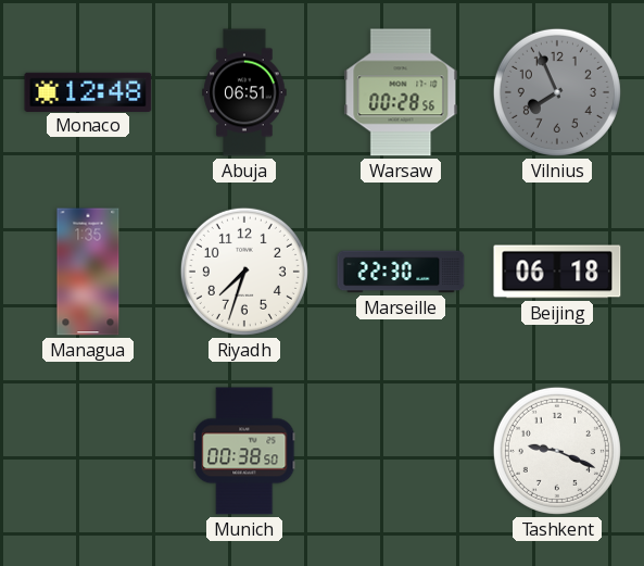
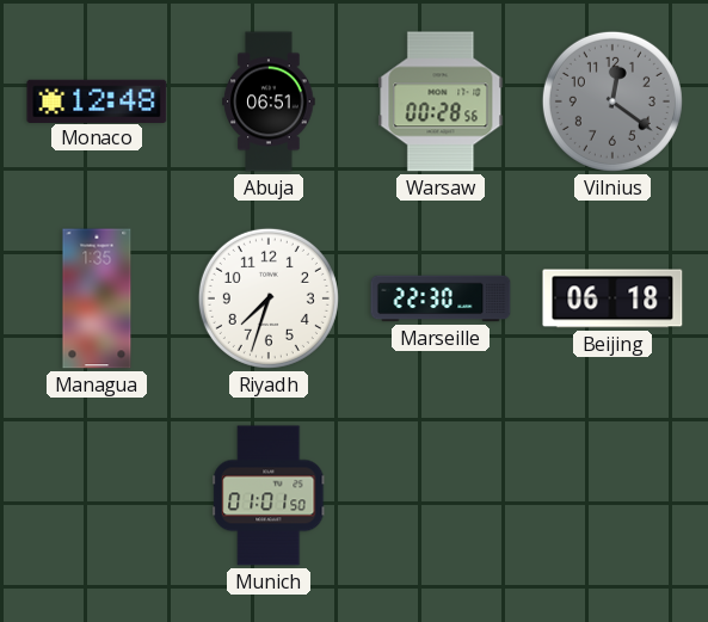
Vilnius: 7:56 -> 12:21 (612, 101)
Munich: 00:38 -> 01:01 (269, 495)
Tashkent: 9:19 -> none (557, 451)
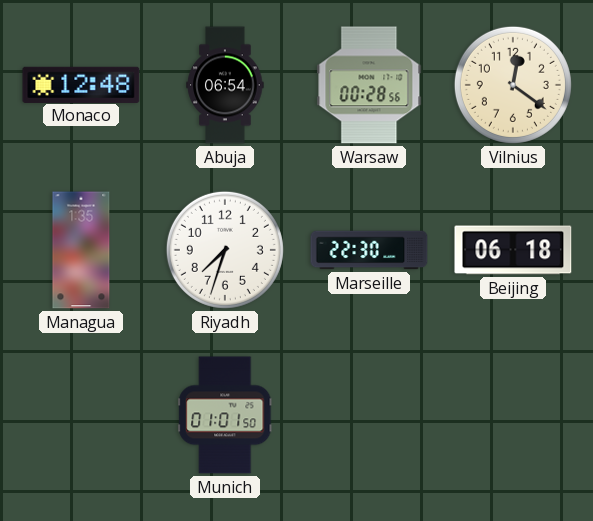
Abuja: 06:51 -> 06:54 (225, 85)
Vilnius dial: grey -> cream (513, 85)
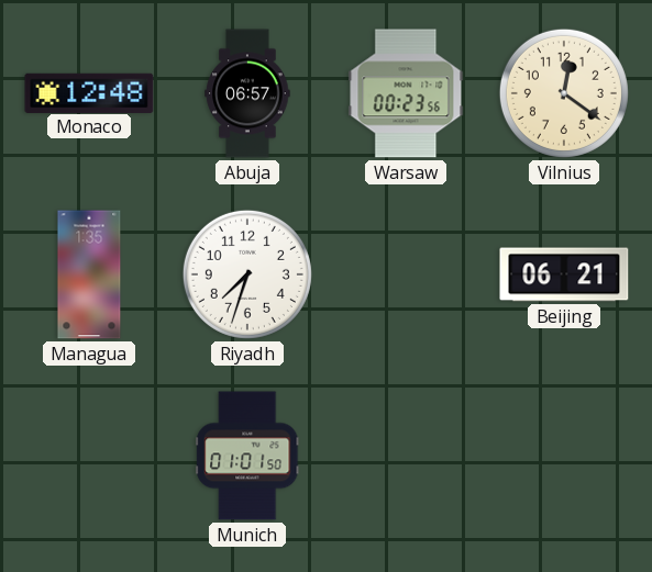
Abuja: 06:54 -> 06:57 (247, 93)
Warsaw: 00:28 -> 00:23 (406, 93)
Marseille: 22:30 -> none (369, 250)
Beijing: 06:18 -> 06:21 (564, 274)
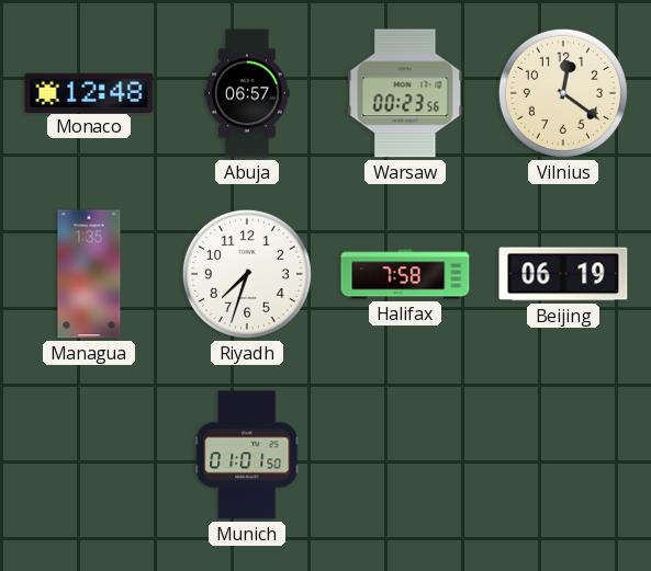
Halifax: none -> 7:58 (405, 274)
Beijing: 06:21 -> 06:19 (563, 274)
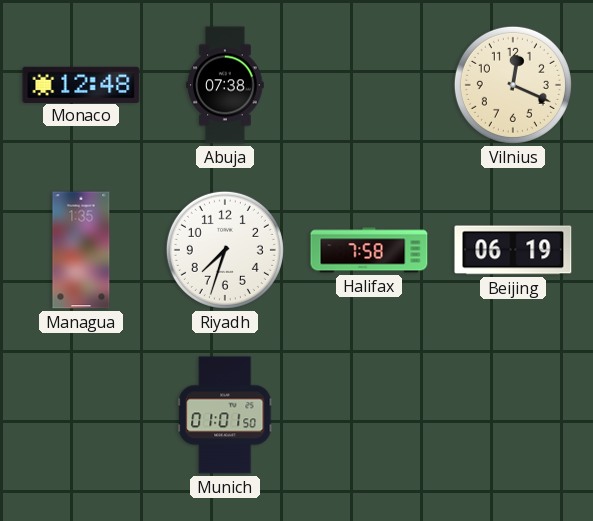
Abuja: 06:57 -> 07:38 (225, 85)
Warsaw: 00:23 -> none (405, 93)
Vilnius: 12:21 -> 12:19 (513, 85)
